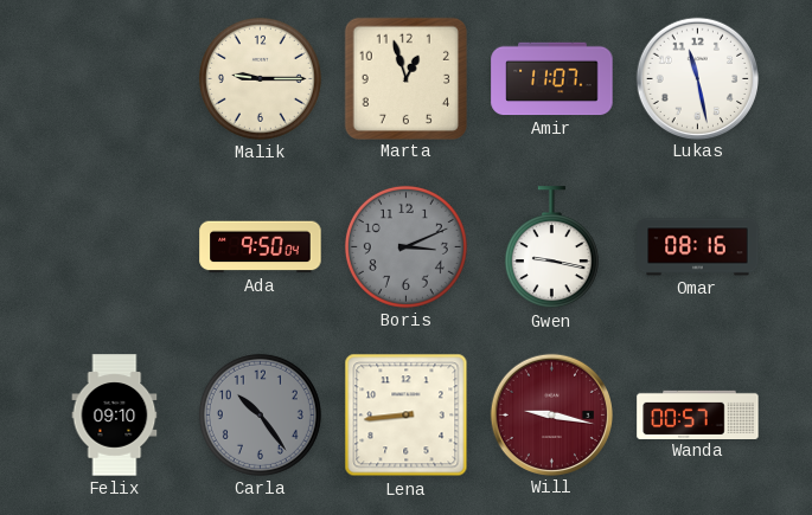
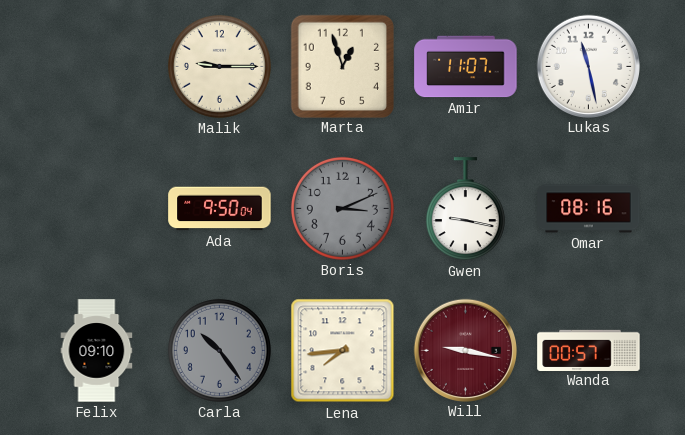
Lena: 8:44 -> 7:44 (343, 351)
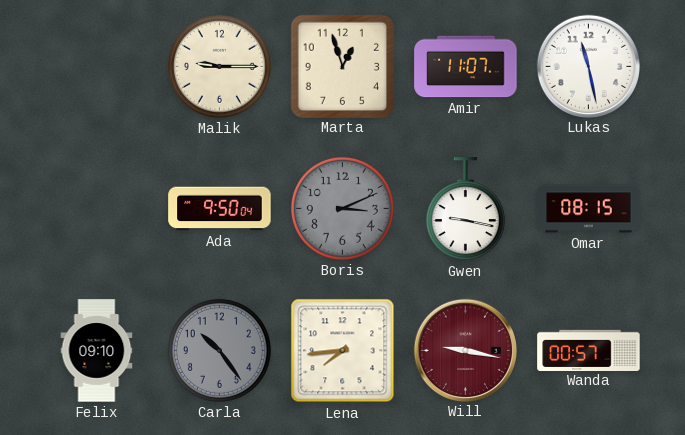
Omar: 08:16 -> 08:15 (589, 209)
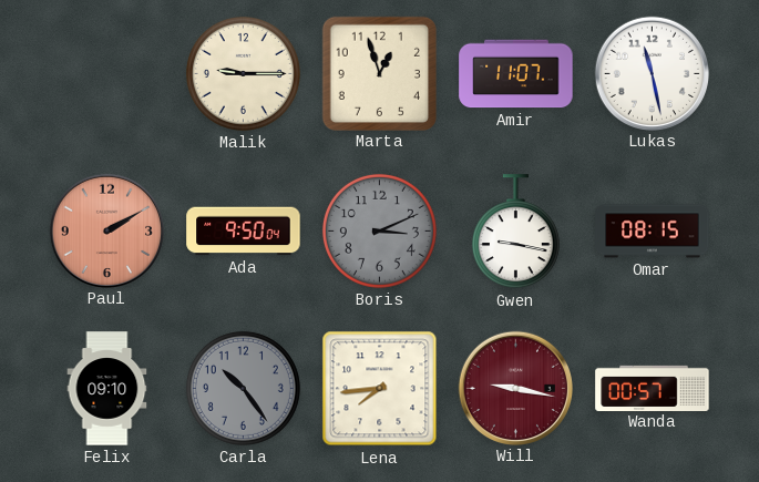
Paul: none -> 2:10 (106, 230)
